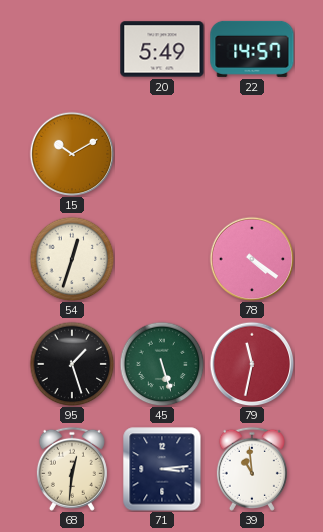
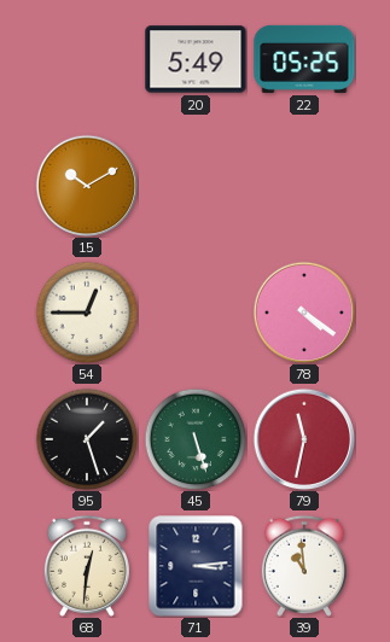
22: 14:57 -> 05:25 (304, 59)
54: 12:33 -> 12:45 (87, 313)
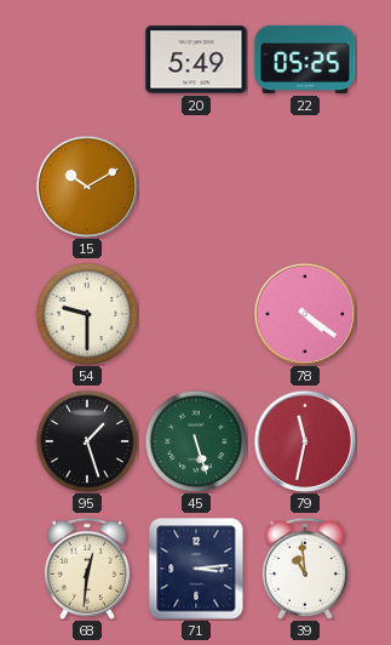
54: 12:45 -> 9:30 (87, 314)
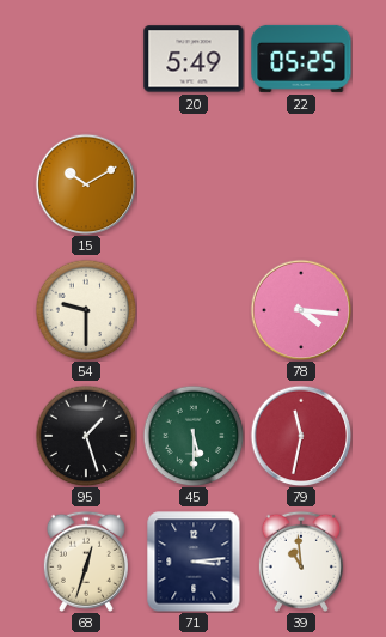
78: 4:21 -> 4:16 (301, 310)
45: 5:27 -> 5:30 (194, 436)
68: 12:31 -> 12:33 (86, 562)
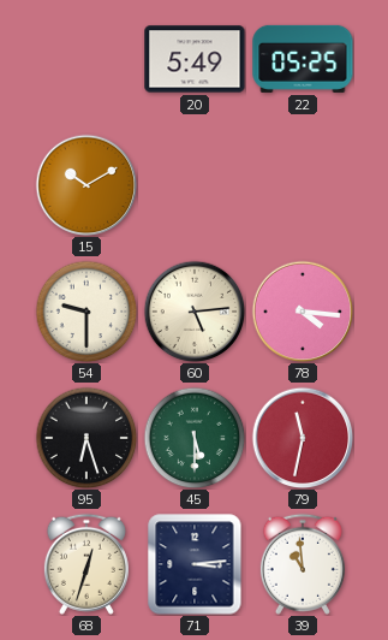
60: none -> 5:14 (195, 312)
95: 1:27 -> 6:27 (86, 438)
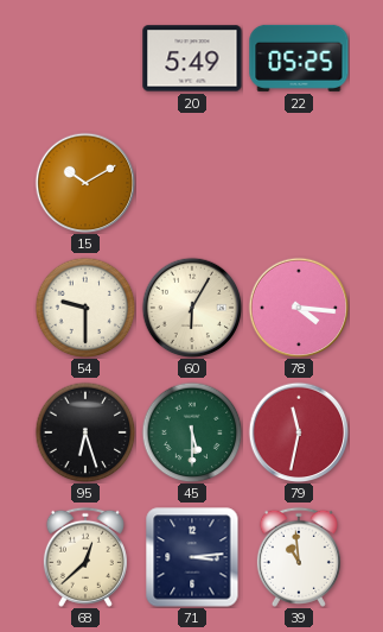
60: 5:14 -> 6:05 (192, 308)
68: 12:33 -> 12:38 (85, 557)
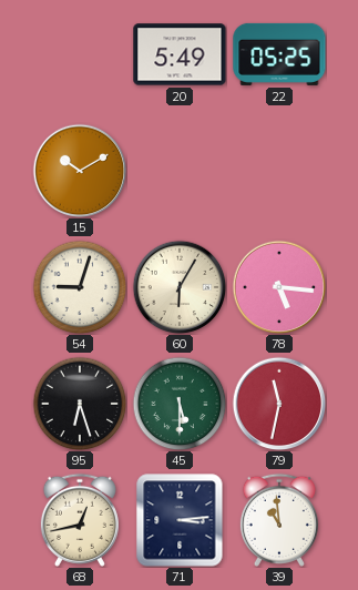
54: 9:30 -> 9:03 (80, 287)
78: 4:16 -> 5:16 (279, 287)
68: 12:38 -> 12:43 (80, 520)
